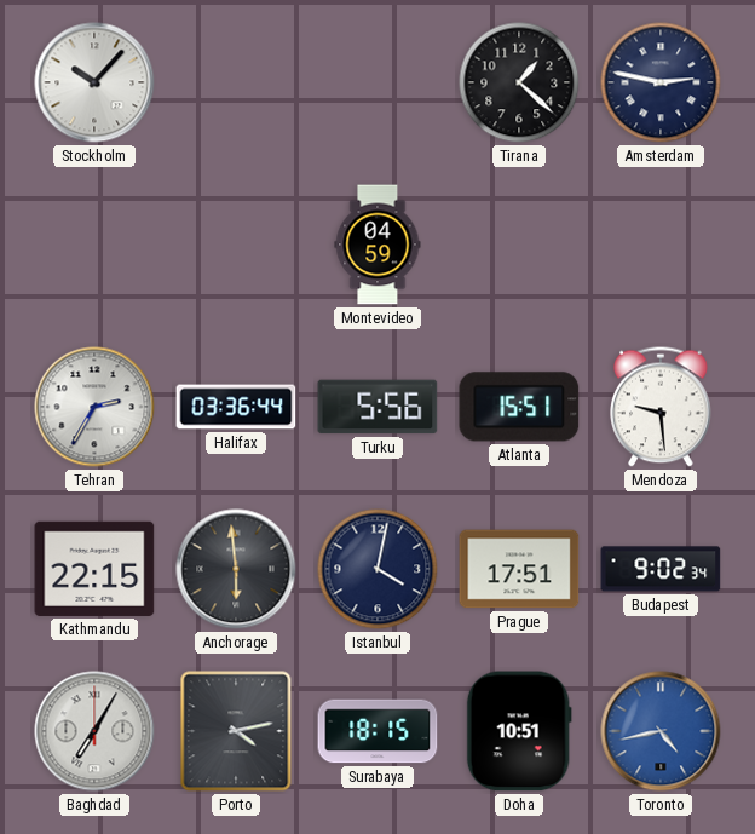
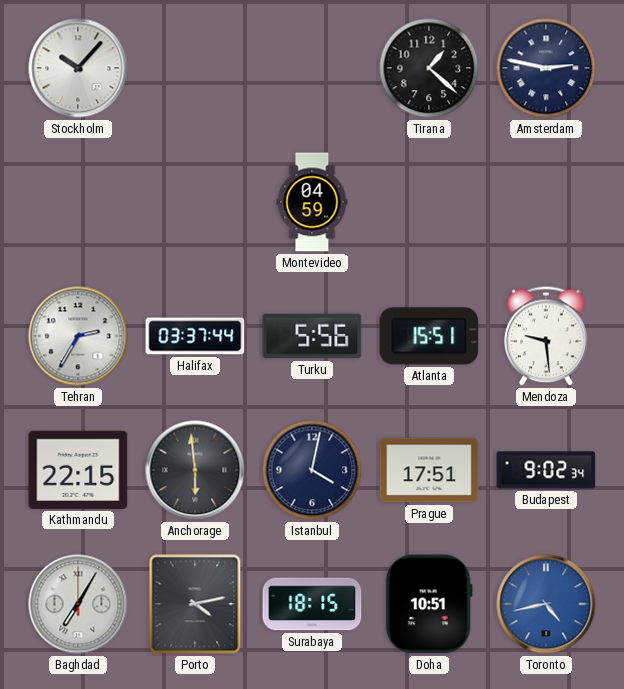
Halifax: 03:36 -> 03:37 (195, 336)
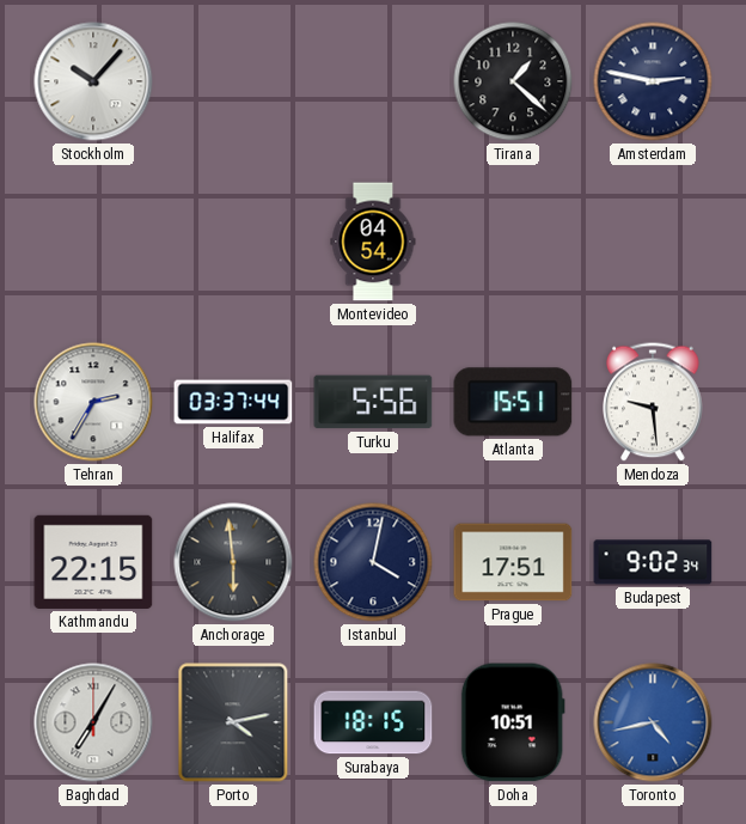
Montevideo: 04:59 -> 04:54 (373, 242)
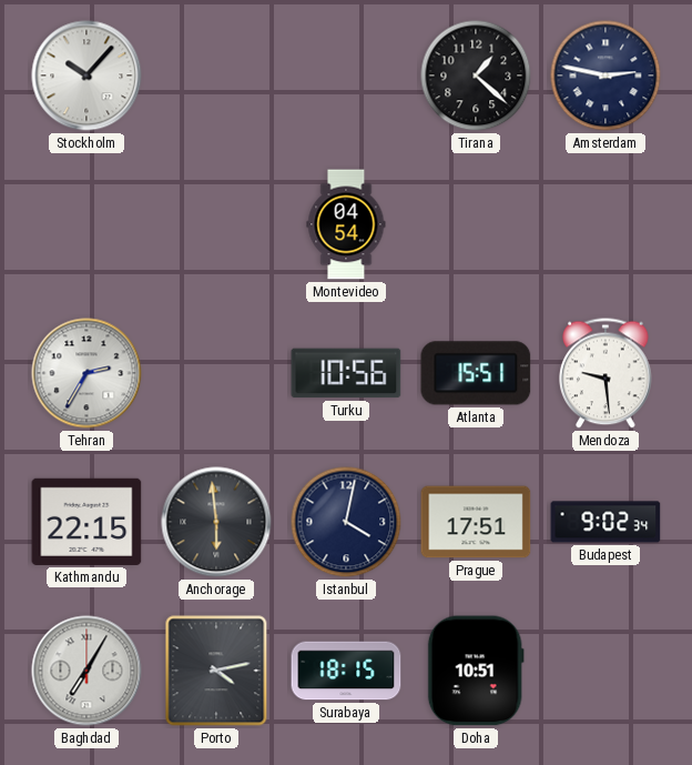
Halifax: 03:37 -> none (233, 402)
Turku: 5:56 -> 10:56 (346, 373)
Toronto: 4:43 -> none (653, 722)
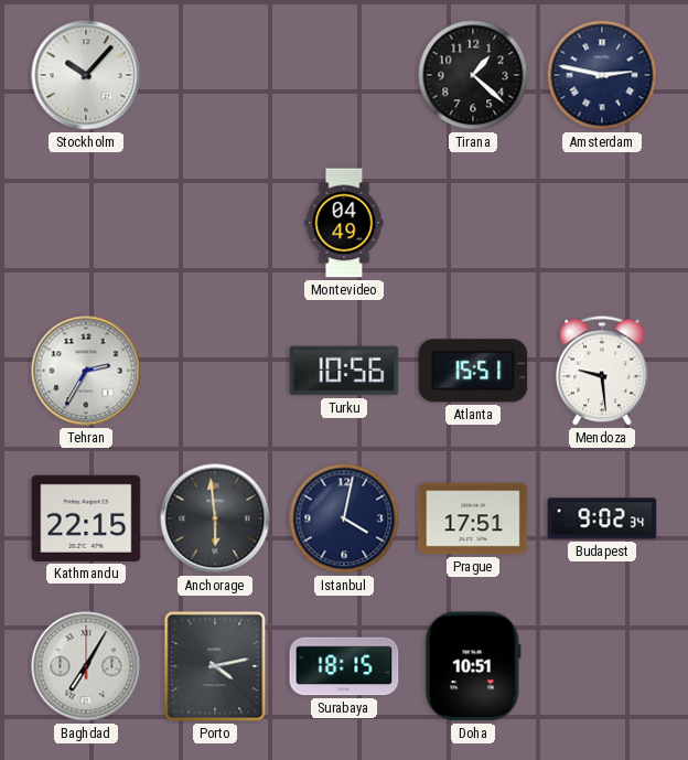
Montevideo: 04:54 -> 04:49 (344, 223)
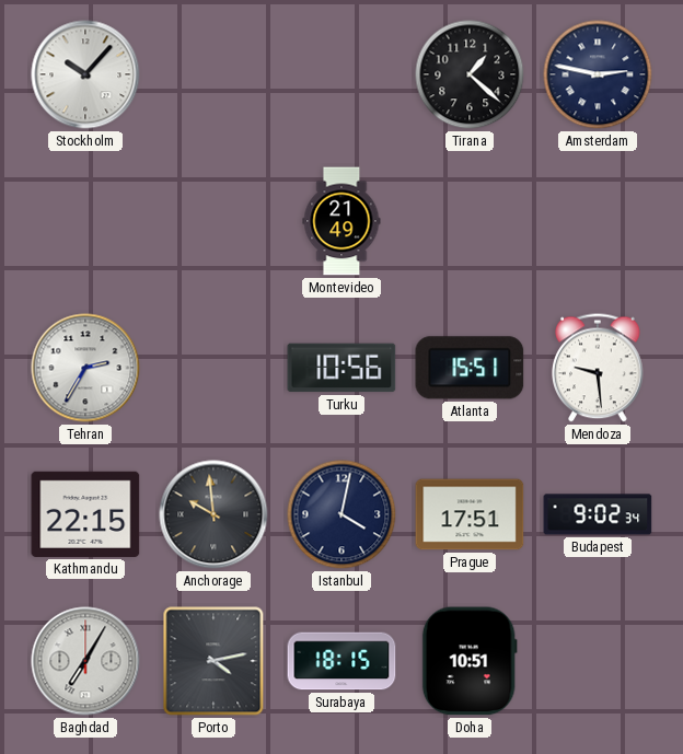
Montevideo: 04:49 -> 21:49 (342, 221)
Anchorage: 5:59 -> 9:59 (213, 514)
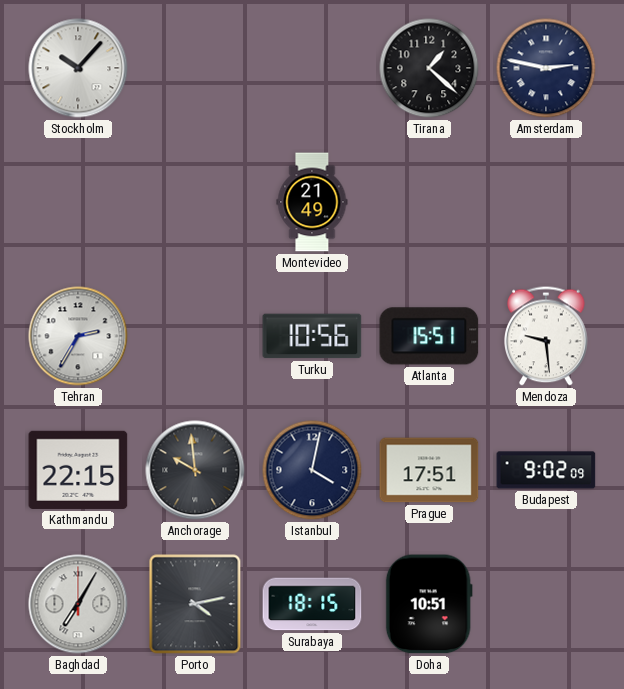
Budapest: 9:02:34 -> 9:02:09 (546, 470)
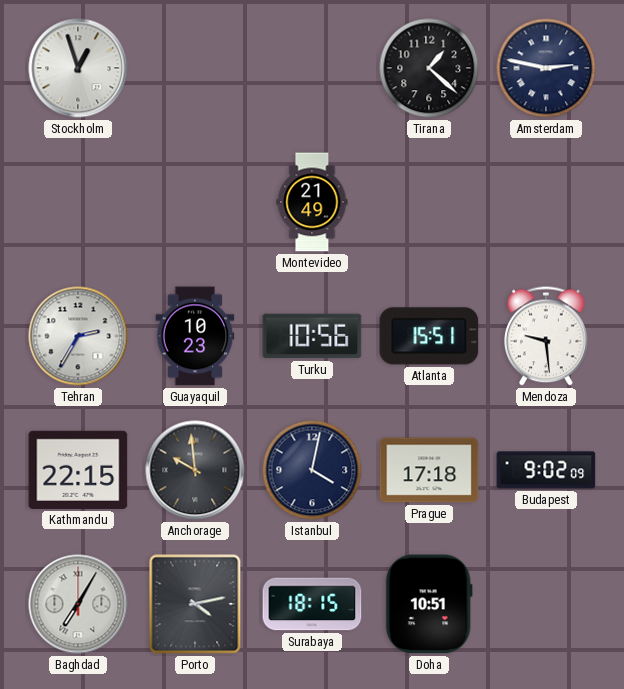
Stockholm: 10:07 -> 12:57 (78, 68)
Guayaquil: none -> 10:23 (195, 336)
Prague: 17:51 -> 17:18 (429, 470)
